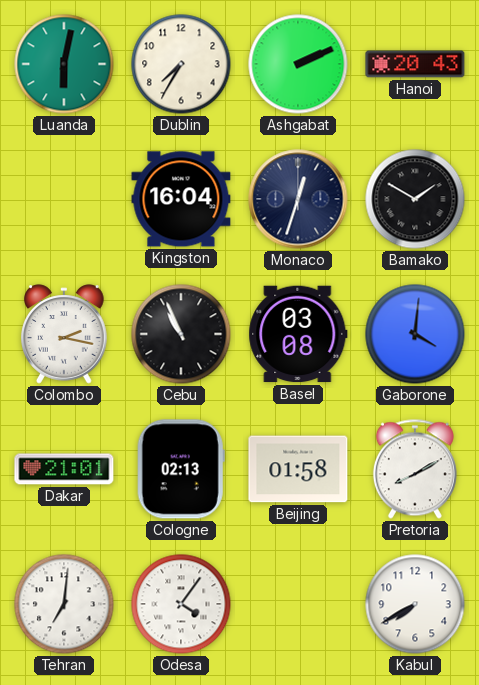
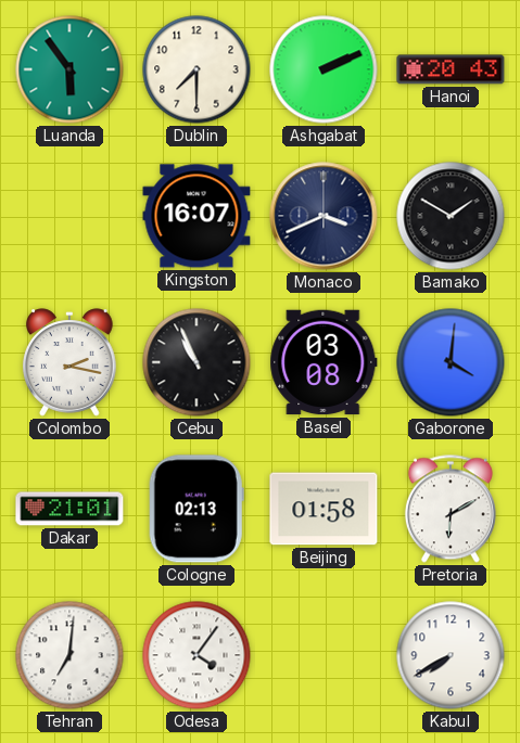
Luanda: 6:02 -> 5:54 (69, 69)
Dublin: 7:35 -> 7:30 (196, 69)
Kingston: 16:04 -> 16:07 (196, 216)
Monaco: 12:33 -> 3:41 (324, 216)
Pretoria: 8:10 -> 6:10 (451, 509)
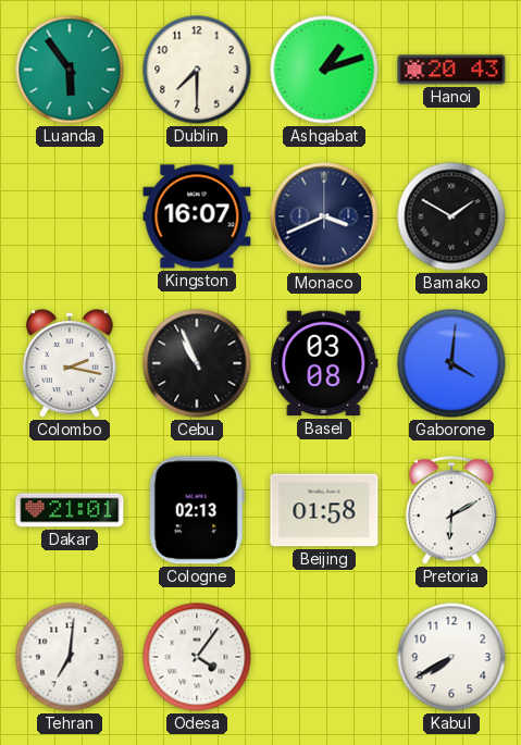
Ashgabat: 2:11 -> 1:12 (324, 70)
